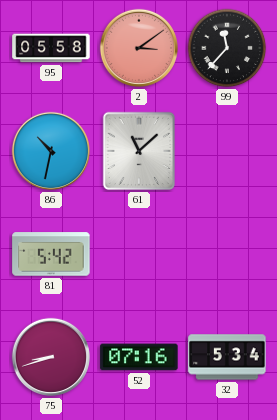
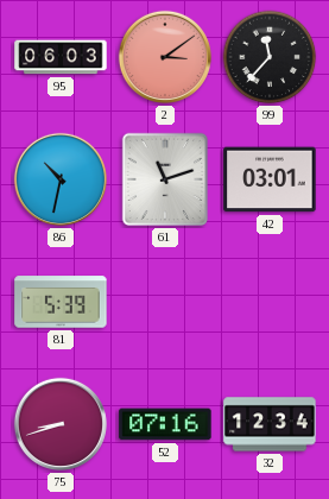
95: 05:58 -> 06:03 (61, 57)
61: 11:08 -> 11:12 (165, 179)
42: none -> 03:01 (270, 179)
81: 5:42 -> 5:39 (61, 302)
32: 5:34 -> 12:34 (270, 424)
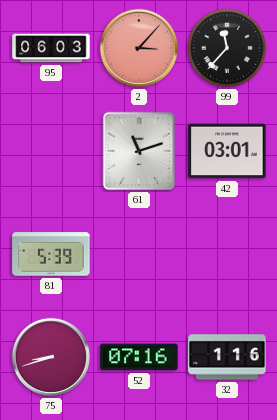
2: 3:09 -> 3:07 (139, 48)
86: 10:32 -> none (61, 179)
32: 12:34 -> 1:16 (227, 357)
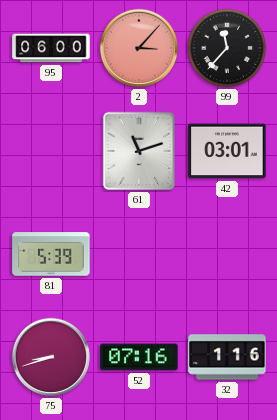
95: 06:03 -> 06:00 (51, 48)
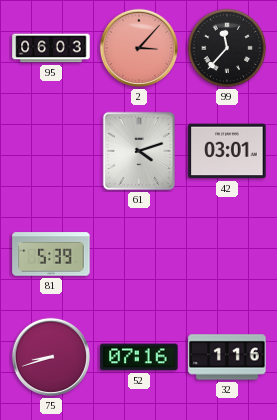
95: 06:00 -> 06:03 (51, 48)
61: 11:12 -> 4:12 (139, 151)
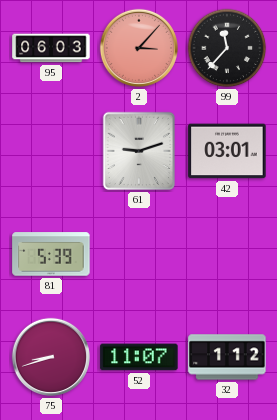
61: 4:12 -> 9:12 (139, 151)
52: 07:16 -> 11:07 (139, 357)
32: 1:16 -> 1:12 (227, 357)
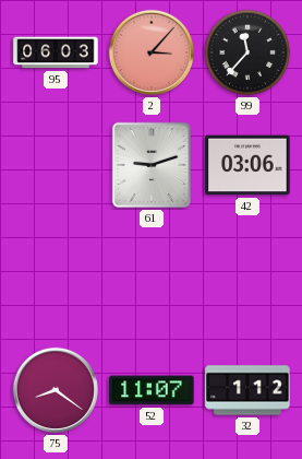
42: 03:01 -> 03:06 (247, 165)
81: 5:39 -> none (51, 254)
75: 8:42 -> 8:21 (56, 390)
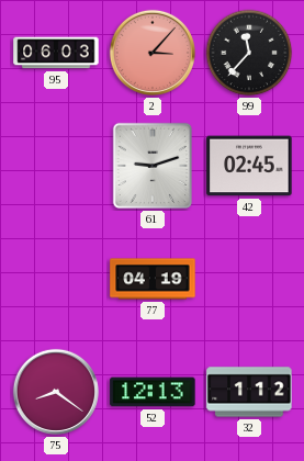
42: 03:06 -> 02:45 (249, 166)
77: none -> 04:19 (153, 279)
52: 11:07 -> 12:13 (153, 392)
